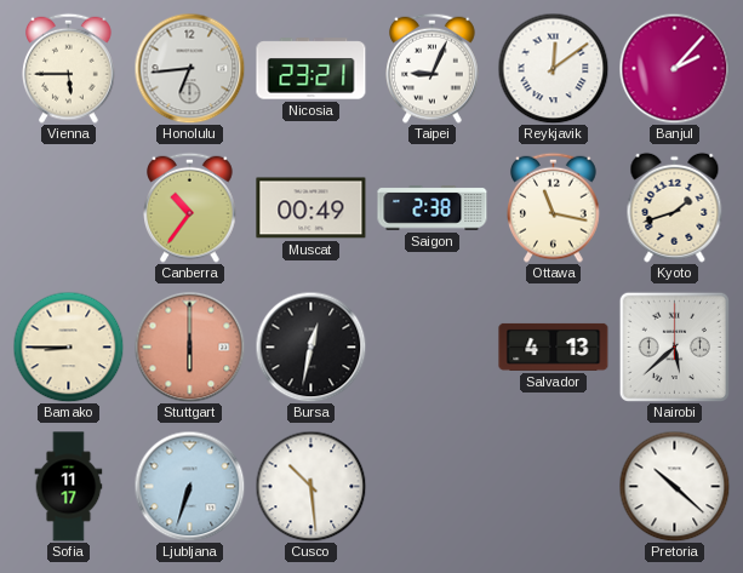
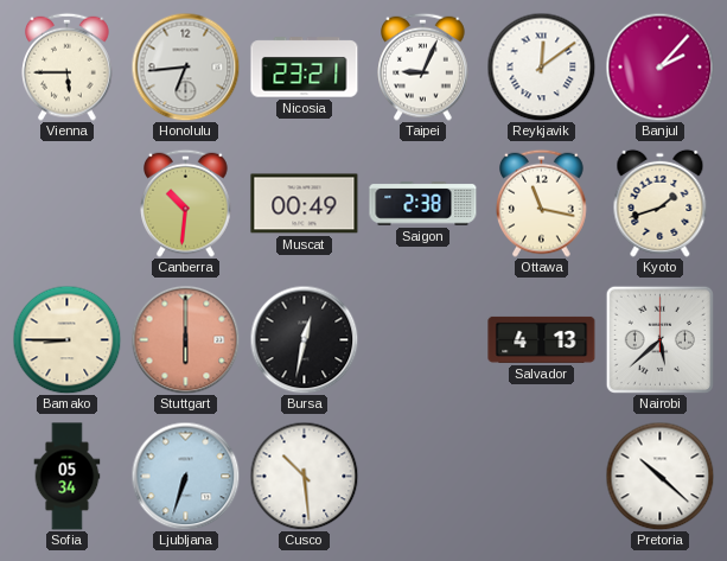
Canberra: 10:36 -> 10:31 (186, 203)
Sofia: 11:17 -> 05:34 (68, 477)
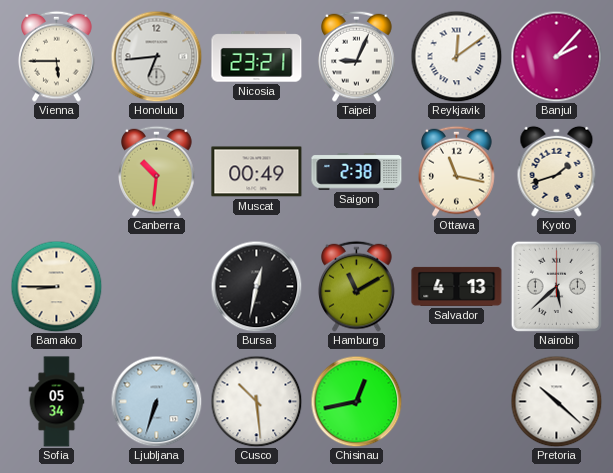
Stuttgart: 6:00 -> none (185, 339)
Hamburg: none -> 11:10 (357, 286)
Chisinau: none -> 12:43 (356, 401)
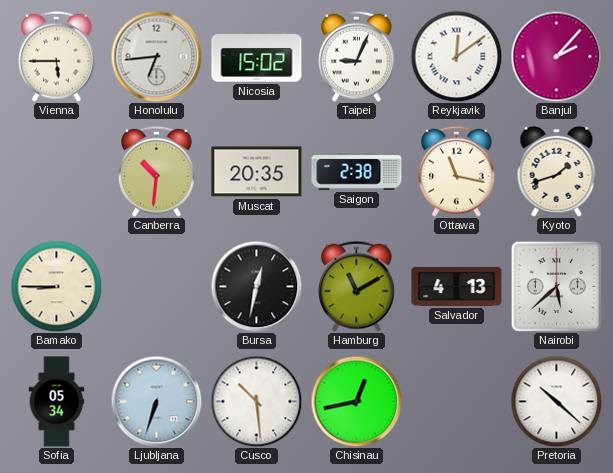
Nicosia: 23:21 -> 15:02 (257, 57)
Muscat: 00:49 -> 20:35 (257, 172)
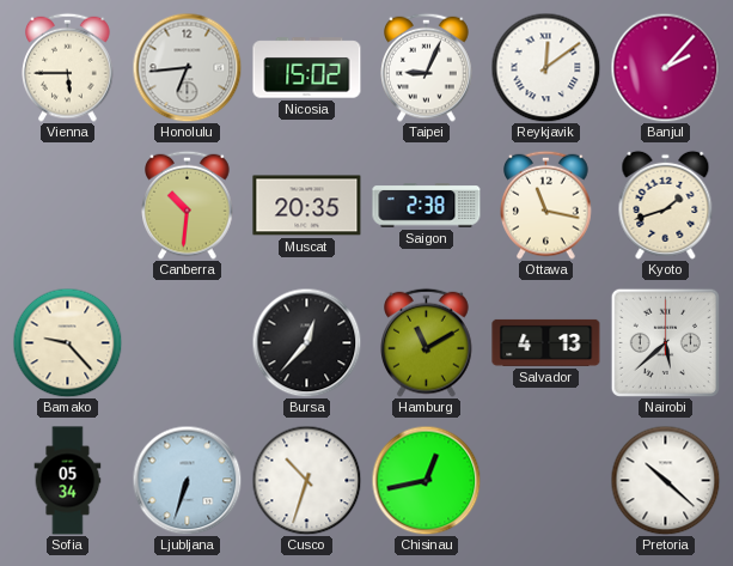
Bamako: 8:45 -> 9:23 (67, 342)
Bursa: 12:32 -> 12:37 (306, 342)
Cusco: 10:29 -> 10:33 (306, 480)
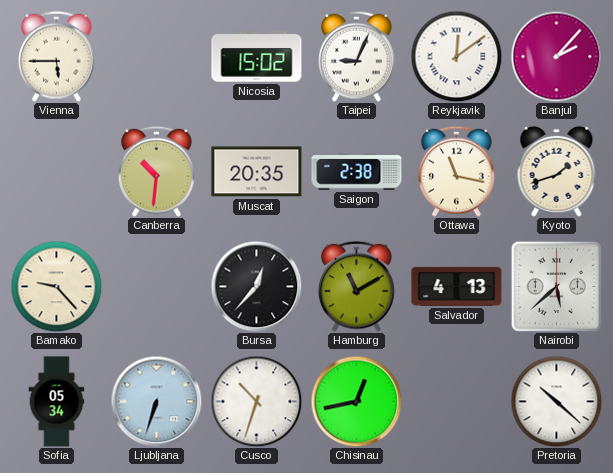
Honolulu: 6:44 -> none (187, 67)
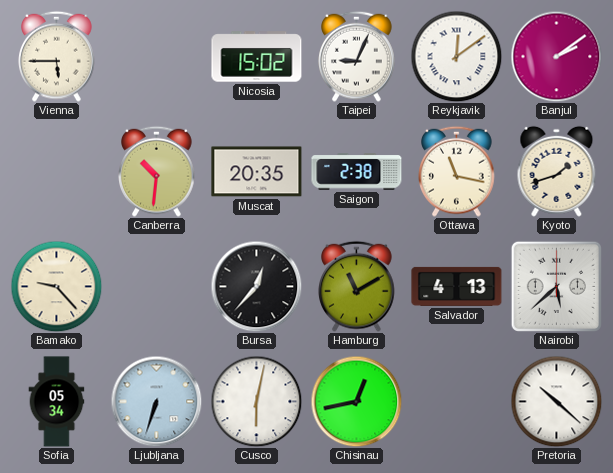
Banjul: 2:07 -> 2:09 (556, 56)
Cusco: 10:33 -> 6:02 (256, 401)
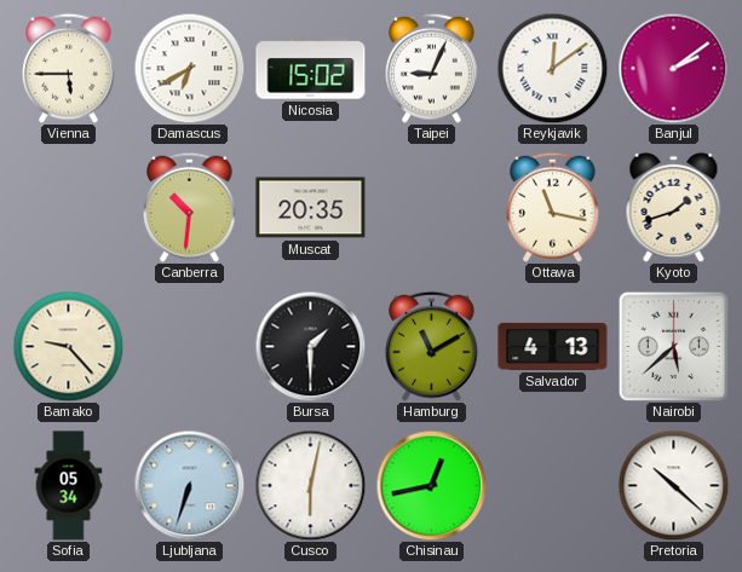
Damascus: none -> 6:40 (189, 68)
Saigon: 2:38 -> none (357, 172)
Bursa: 12:37 -> 1:30 (310, 346)
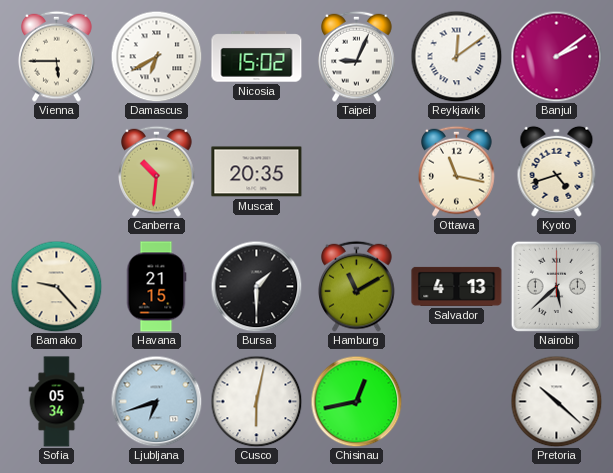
Kyoto: 1:42 -> 4:42 (557, 171)
Havana: none -> 21:15 (156, 287)
Ljubljana: 6:33 -> 6:42 (156, 401)
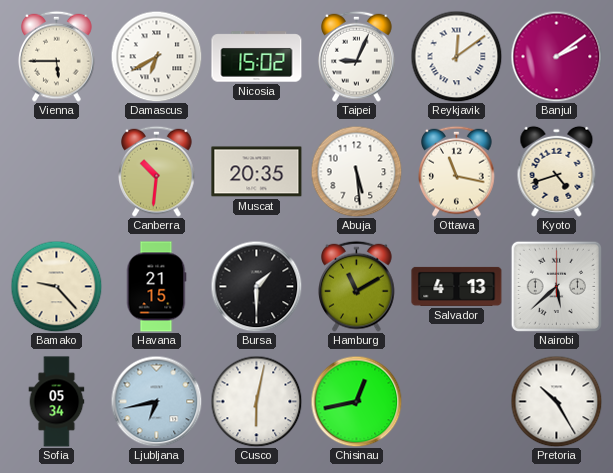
Abuja: none -> 5:29 (356, 171)
Ljubljana: 6:42 -> 6:43 (156, 401)
Pretoria: 10:22 -> 10:25 (556, 401)
